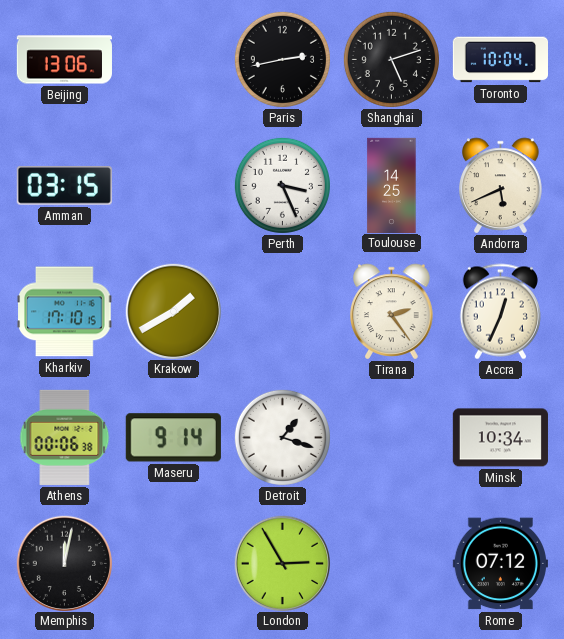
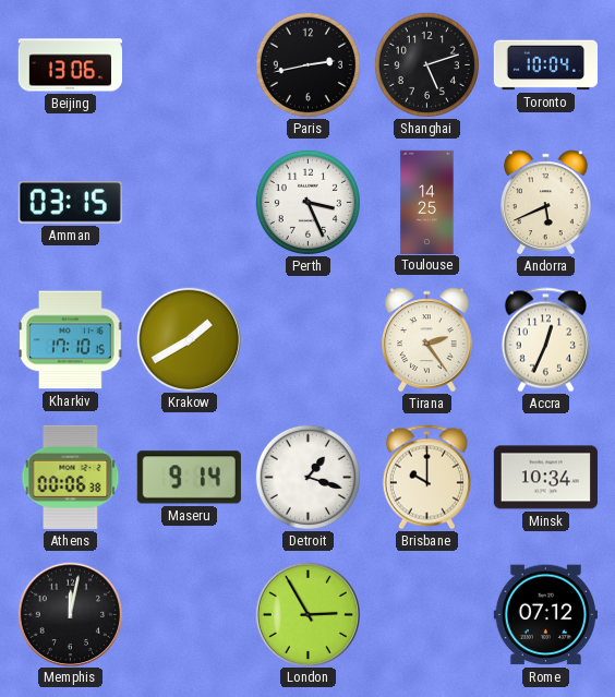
Brisbane: none -> 10:00 (426, 478)
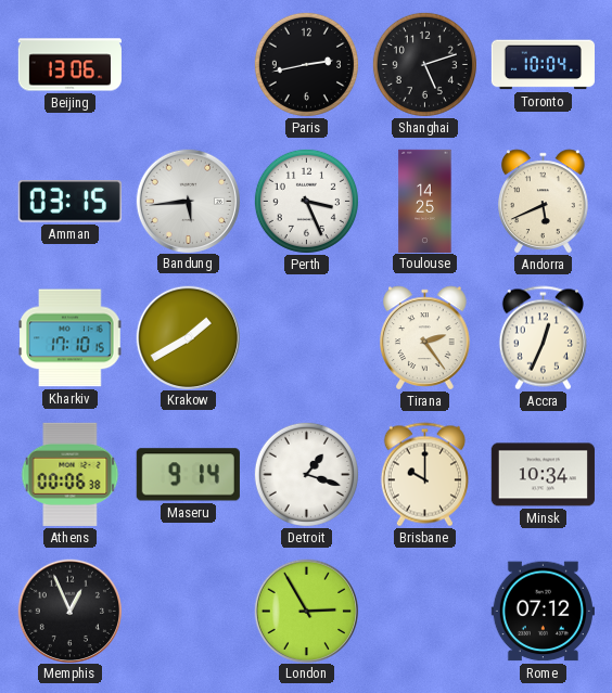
Bandung: none -> 5:44 (188, 201)
Memphis: 12:02 -> 12:56 (69, 611)
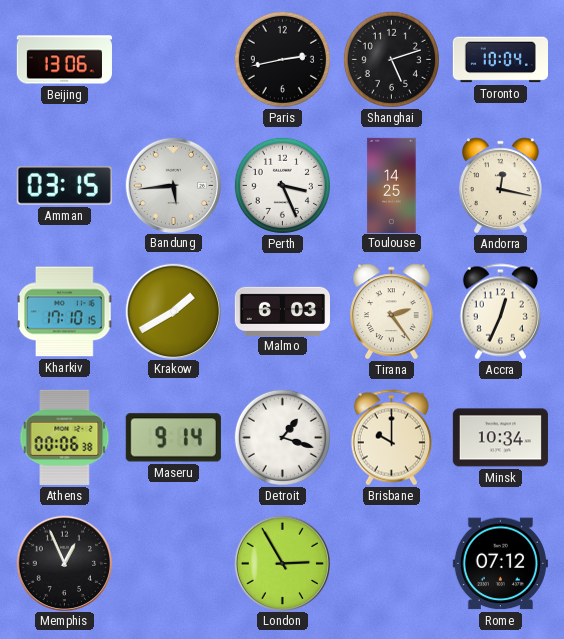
Andorra: 5:41 -> 12:17 (501, 186)
Malmo: none -> 6:03 (282, 311)
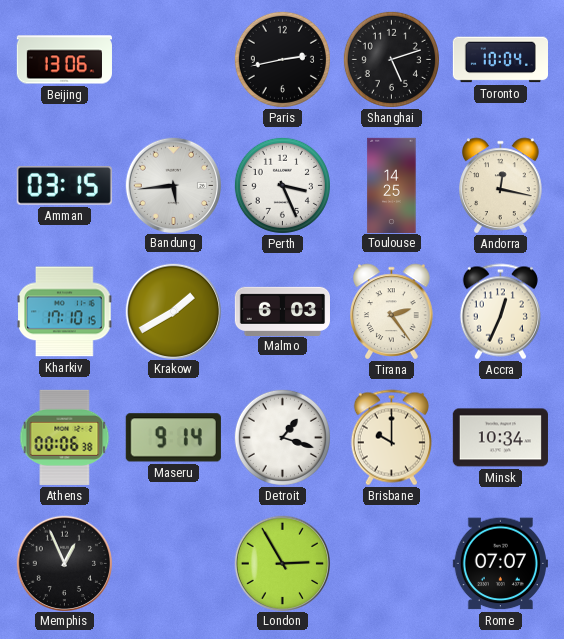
Rome: 07:12 -> 07:07 (500, 564)
